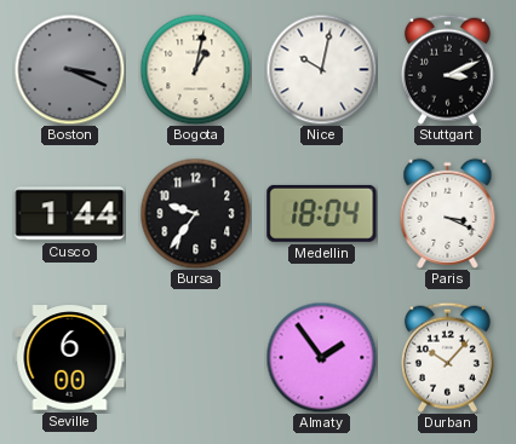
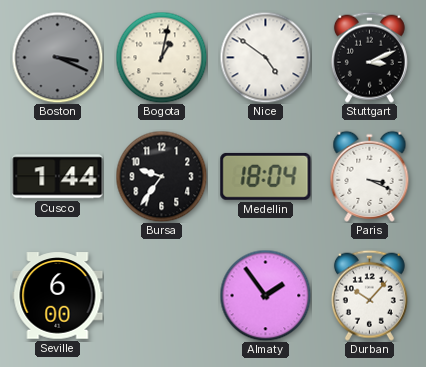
Nice: 10:02 -> 4:51 (265, 57)
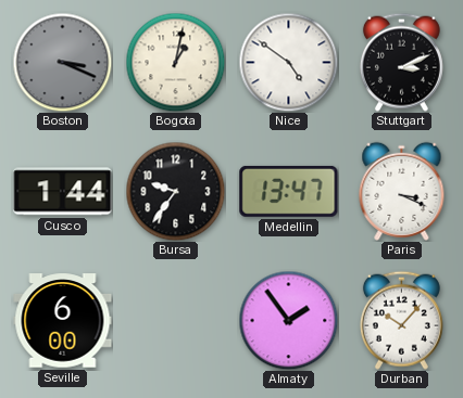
Medellin: 18:04 -> 13:47 (289, 191)
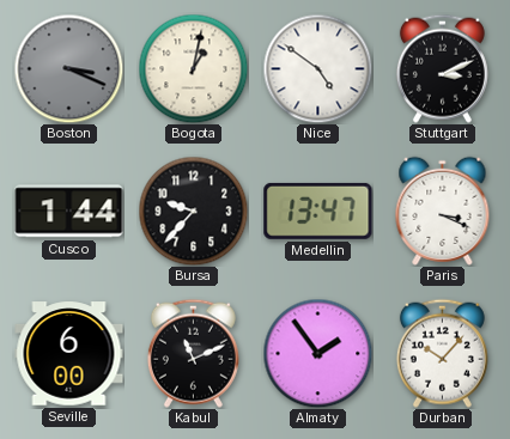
Bursa: 9:36 -> 9:37 (193, 211)
Kabul: none -> 11:11 (193, 353)
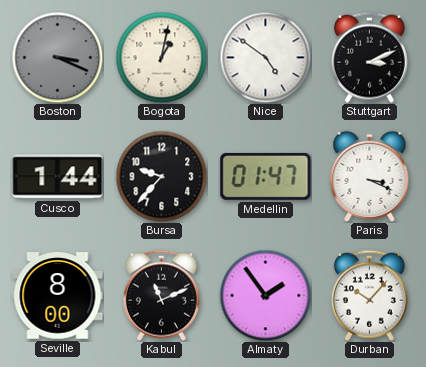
Medellin: 13:47 -> 01:47 (266, 176)
Seville: 6:00 -> 8:00 (58, 296)
